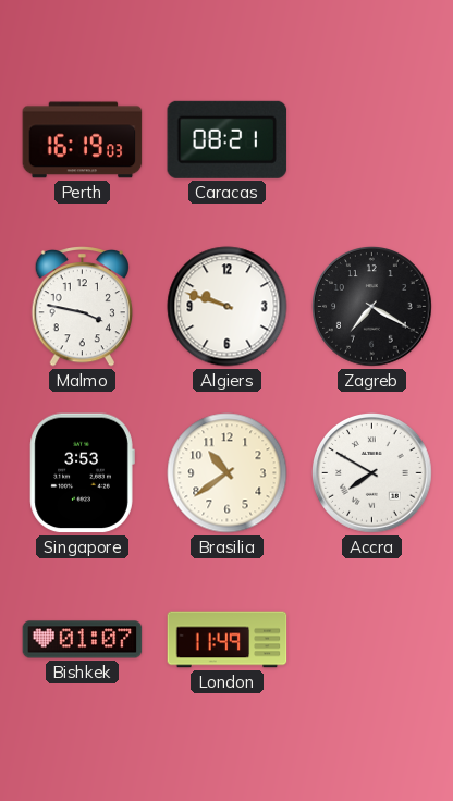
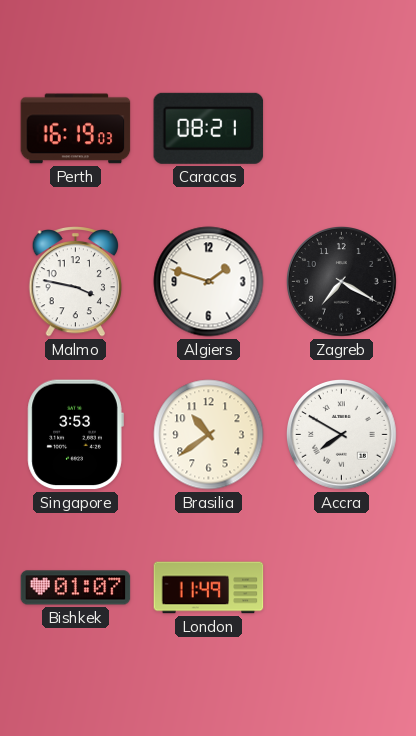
Algiers: 9:48 -> 1:48 (209, 282)
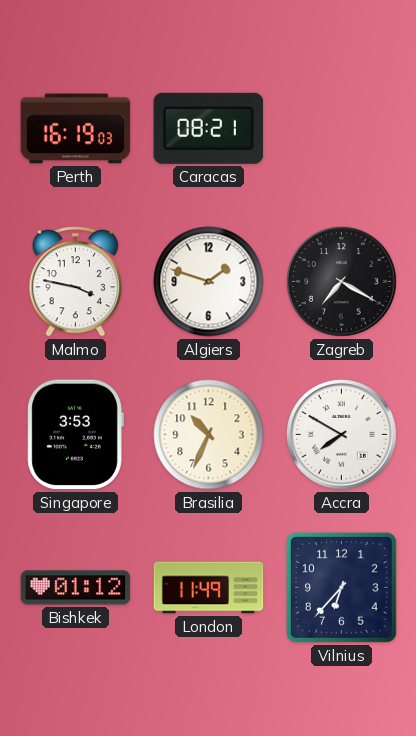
Brasilia: 10:39 -> 10:34 (209, 435)
Bishkek: 01:07 -> 01:12 (76, 588)
Vilnius: none -> 6:37 (341, 587)
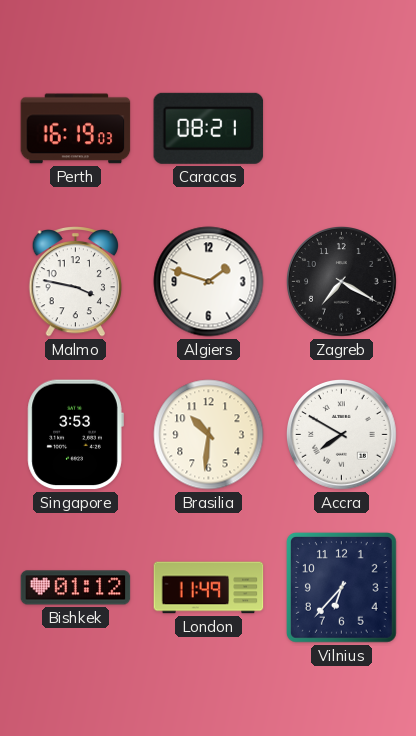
Brasilia: 10:34 -> 10:31 (209, 435)
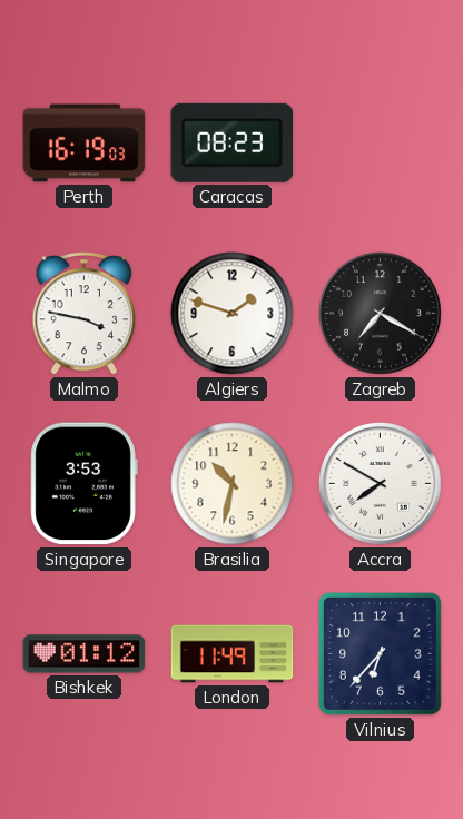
Caracas: 08:21 -> 08:23 (233, 142)
Brasilia: 10:31 -> 10:32 (233, 484)
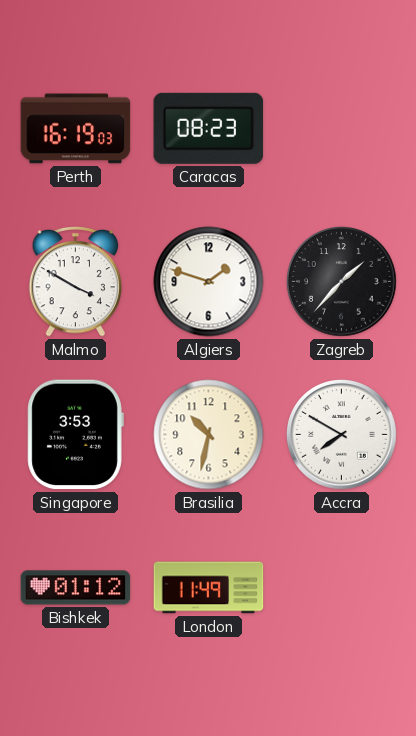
Malmo: 3:47 -> 3:50 (75, 282)
Zagreb: 7:20 -> 1:37 (342, 282)
Vilnius: 6:37 -> none (380, 653)
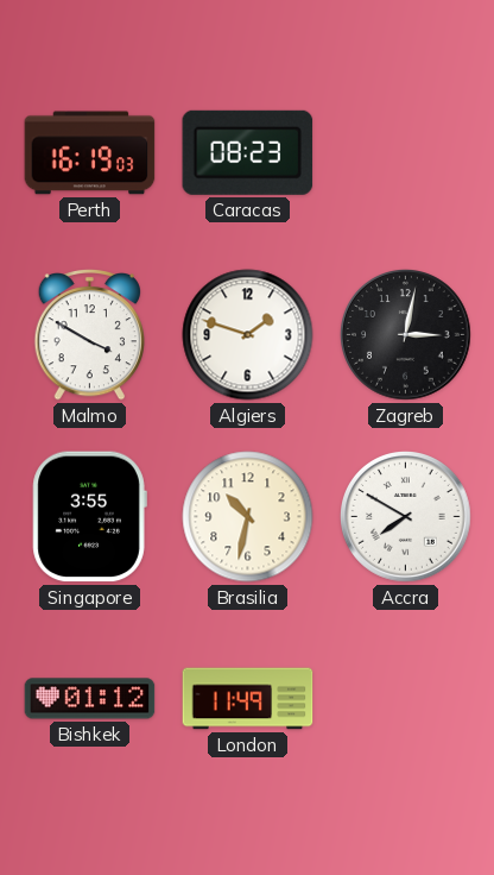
Zagreb: 1:37 -> 3:02 (406, 335)
Singapore: 3:53 -> 3:55 (89, 517)
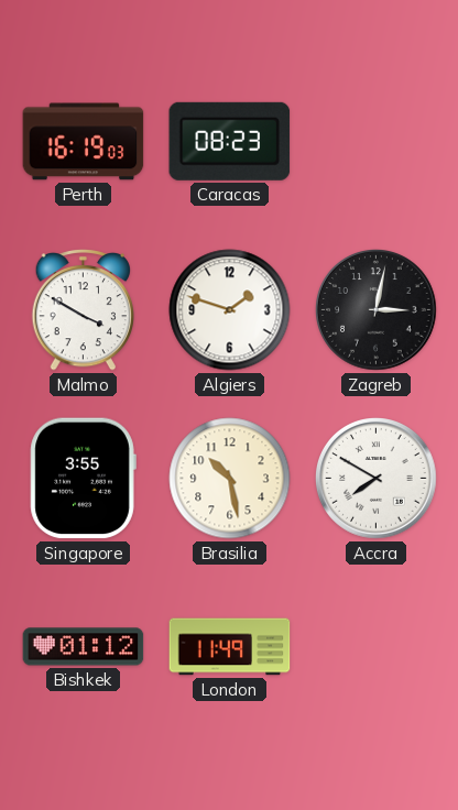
Brasilia: 10:32 -> 10:28 (230, 479)
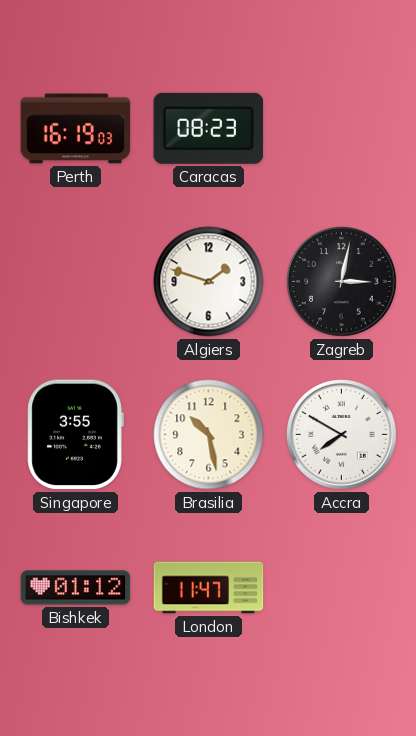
Malmo: 3:50 -> none (83, 310)
London: 11:49 -> 11:47 (209, 588)
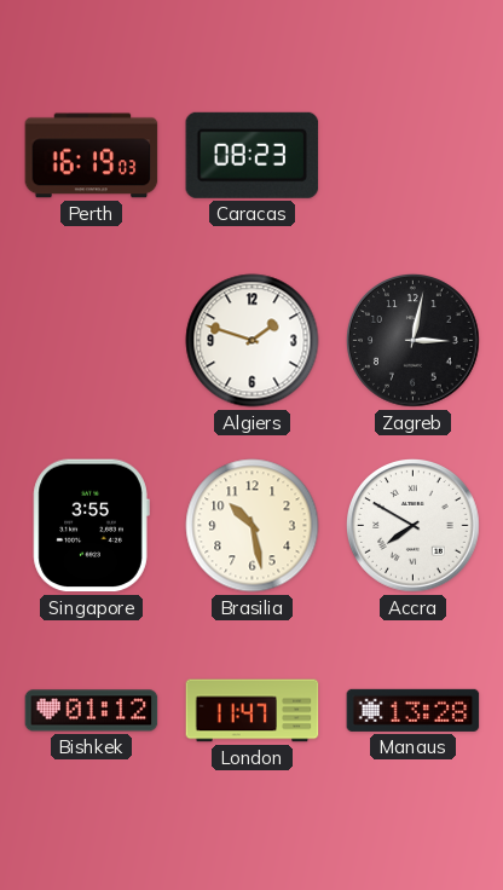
Manaus: none -> 13:28 (414, 710)
